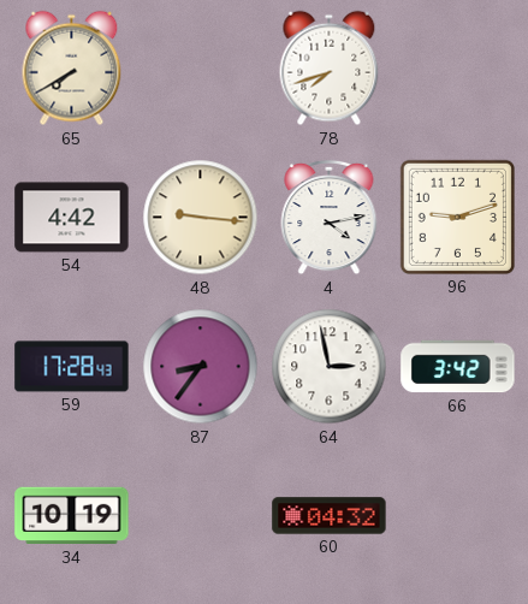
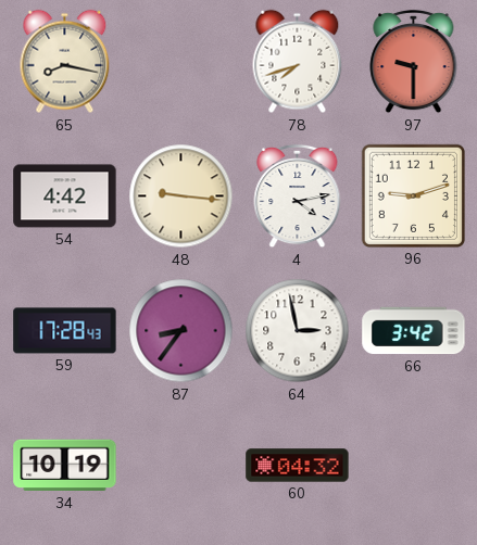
65: 7:40 -> 8:17 (65, 62)
97: none -> 9:30 (414, 62)
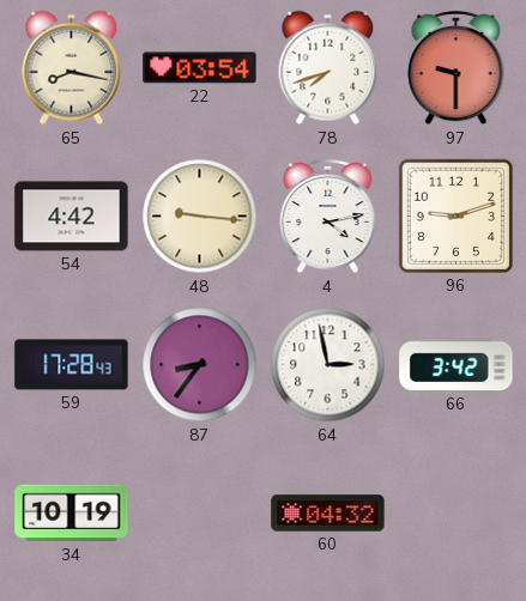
22: none -> 03:54 (200, 68)
